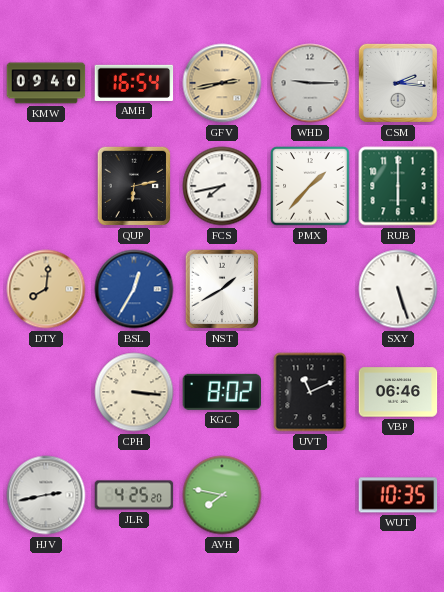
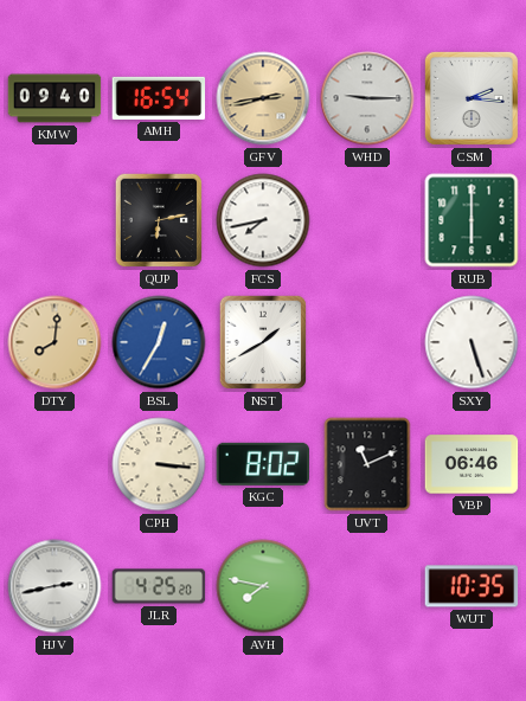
PMX: 1:37 -> none (310, 186)
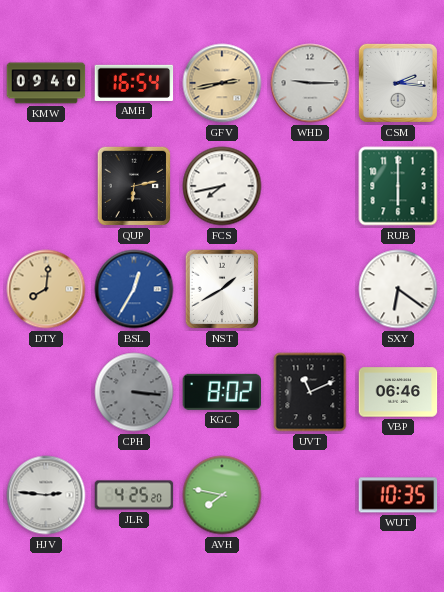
SXY: 5:27 -> 6:21 (398, 289)
CPH dial: cream -> grey (134, 392)
HJV: 2:43 -> 2:46 (46, 495)
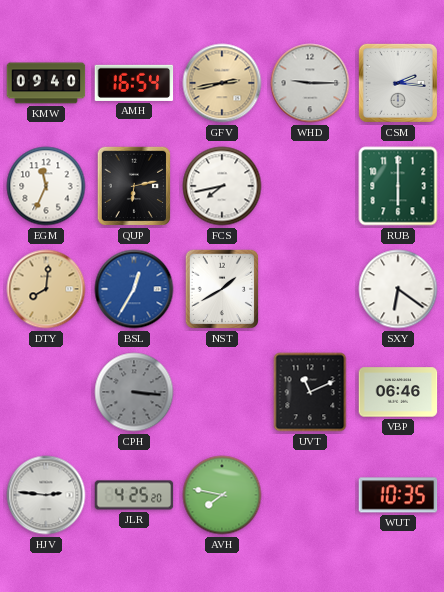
EGM: none -> 11:34 (46, 186)
KGC: 8:02 -> none (221, 392)
